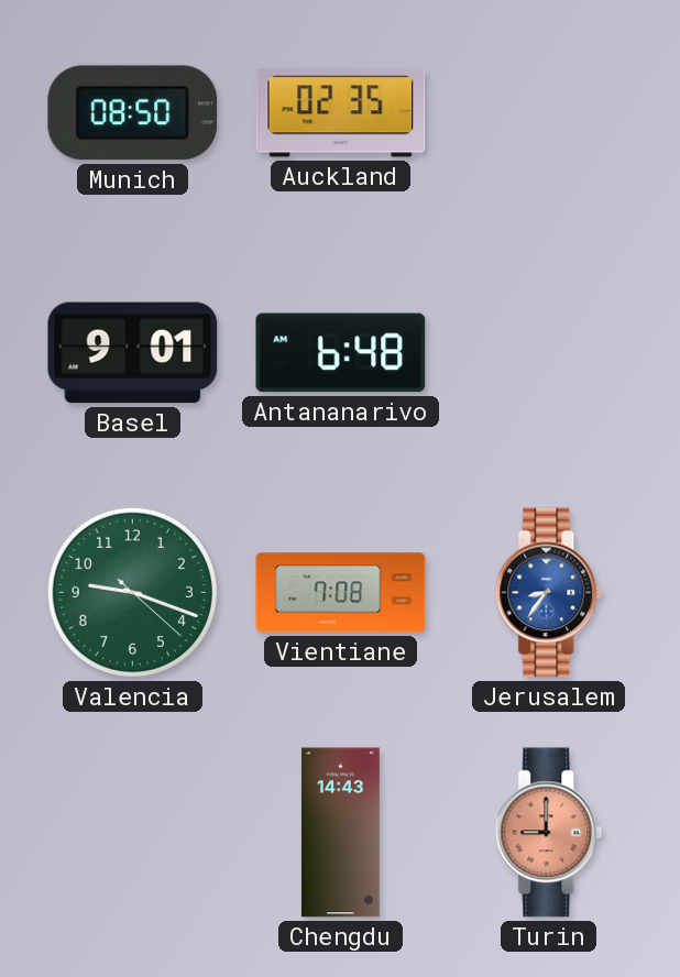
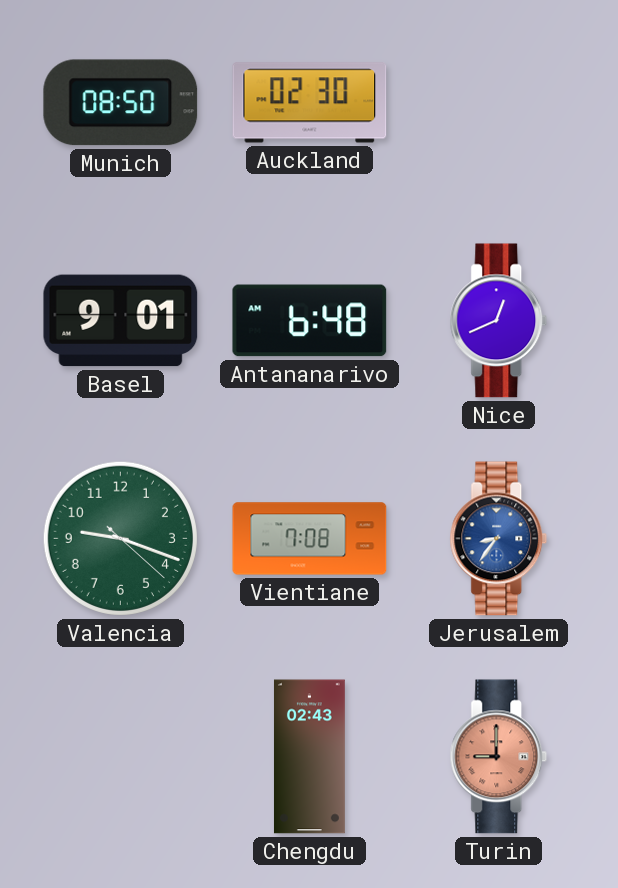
Auckland: 02:35 -> 02:30 (310, 103)
Nice: none -> 12:41 (499, 321)
Chengdu: 14:43 -> 02:43 (309, 757)
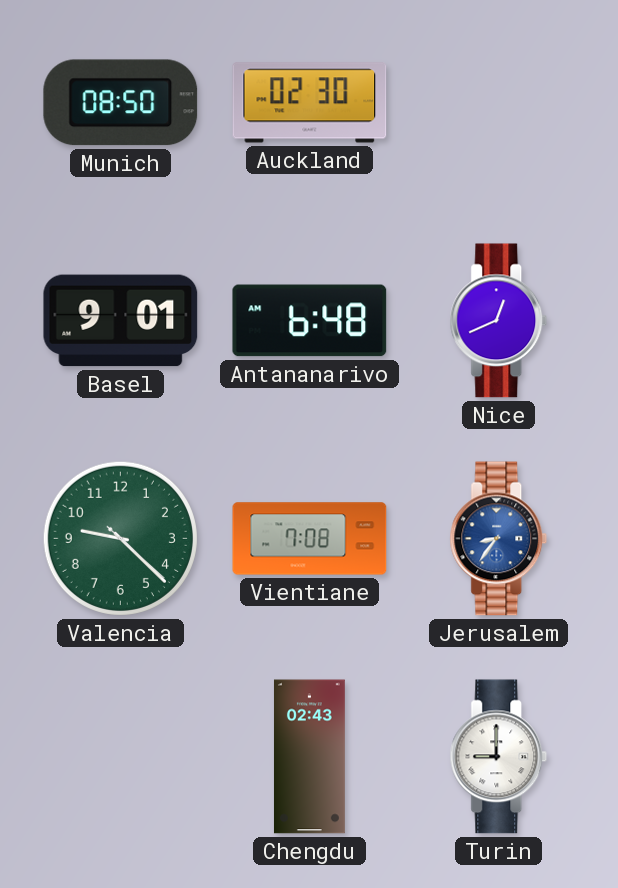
Valencia: 9:18 -> 9:22 (120, 538)
Turin dial: salmon -> white (499, 757)
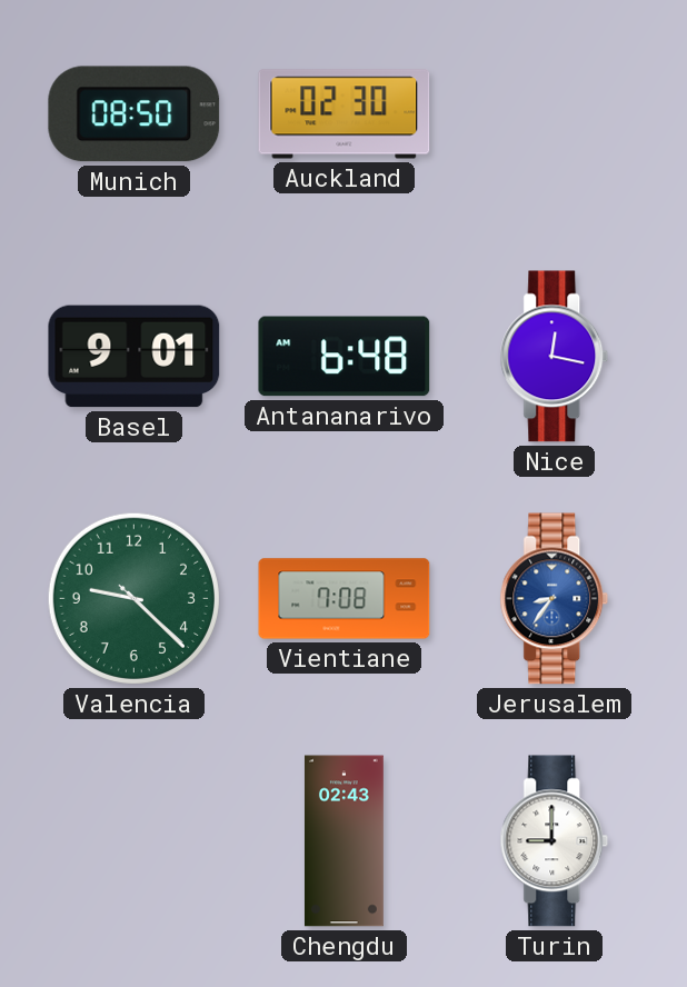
Nice: 12:41 -> 12:17 (555, 357)
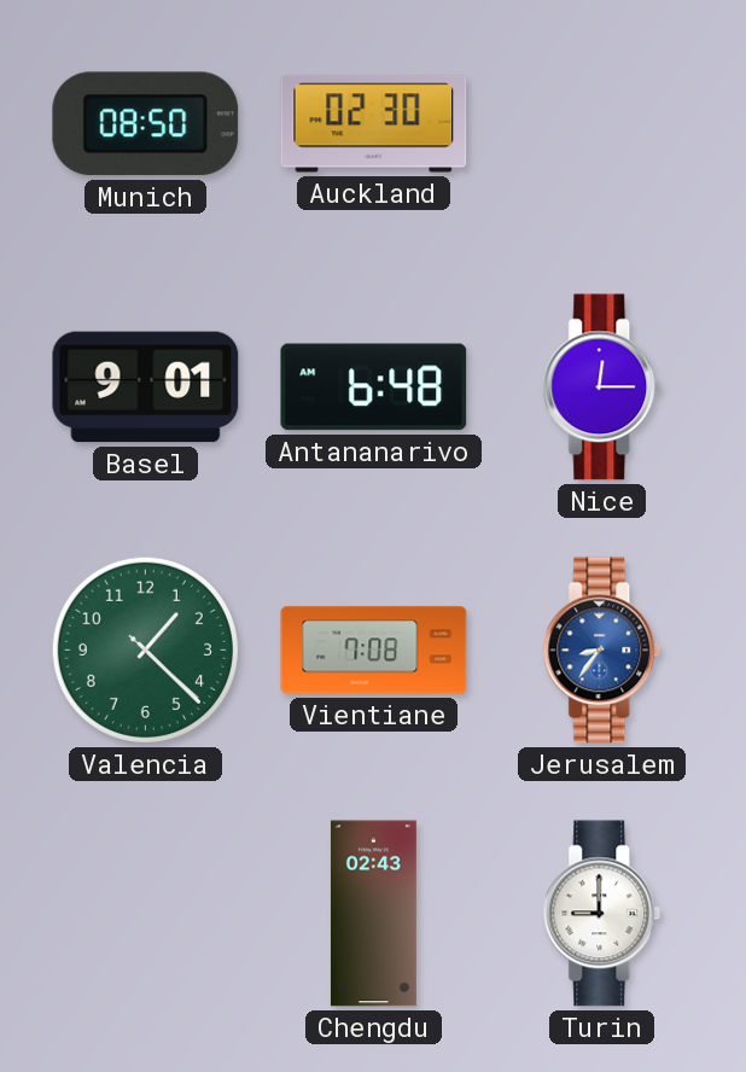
Nice: 12:17 -> 12:15 (602, 388)
Valencia: 9:22 -> 1:22 (145, 649)
